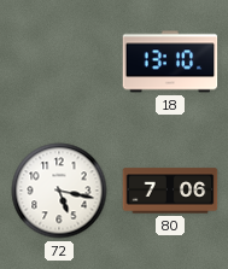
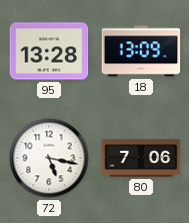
95: none -> 13:28 (49, 51)
18: 13:10 -> 13:09 (141, 51)
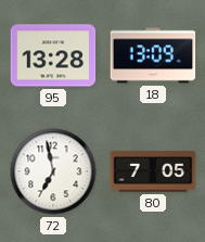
72: 5:17 -> 6:58 (53, 171)
80: 7:06 -> 7:05 (153, 171)
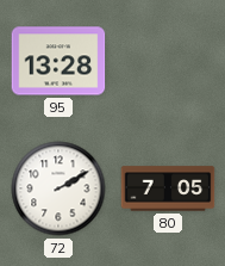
18: 13:09 -> none (153, 55)
72: 6:58 -> 2:10 (58, 188)
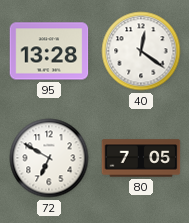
40: none -> 12:21 (141, 51)
72: 2:10 -> 6:50 (49, 158)
